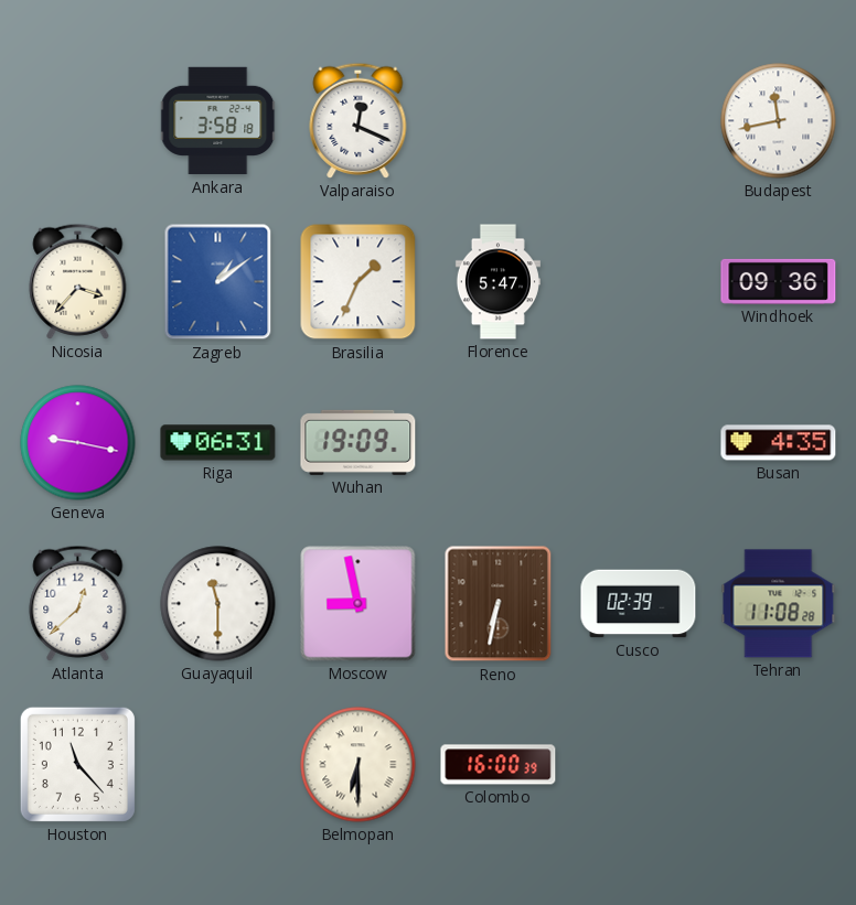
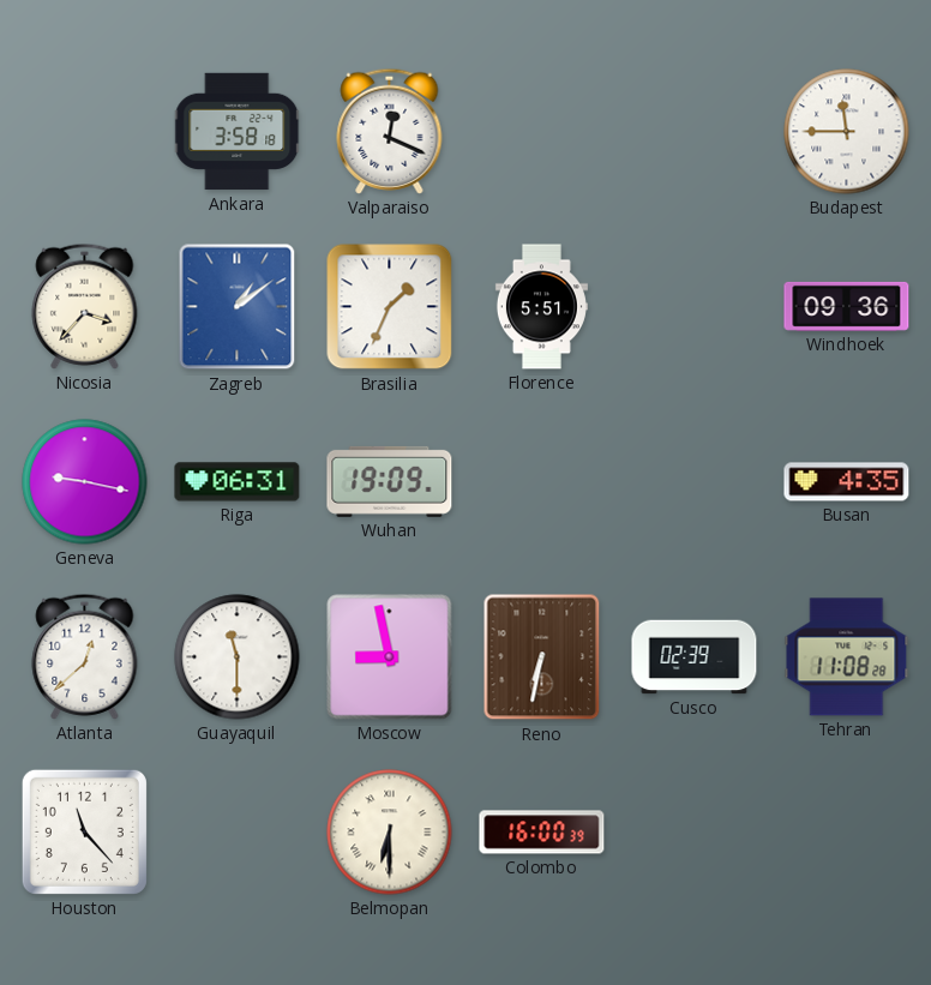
Budapest: 11:43 -> 11:45 (847, 132)
Florence: 5:47 -> 5:51 (541, 307)
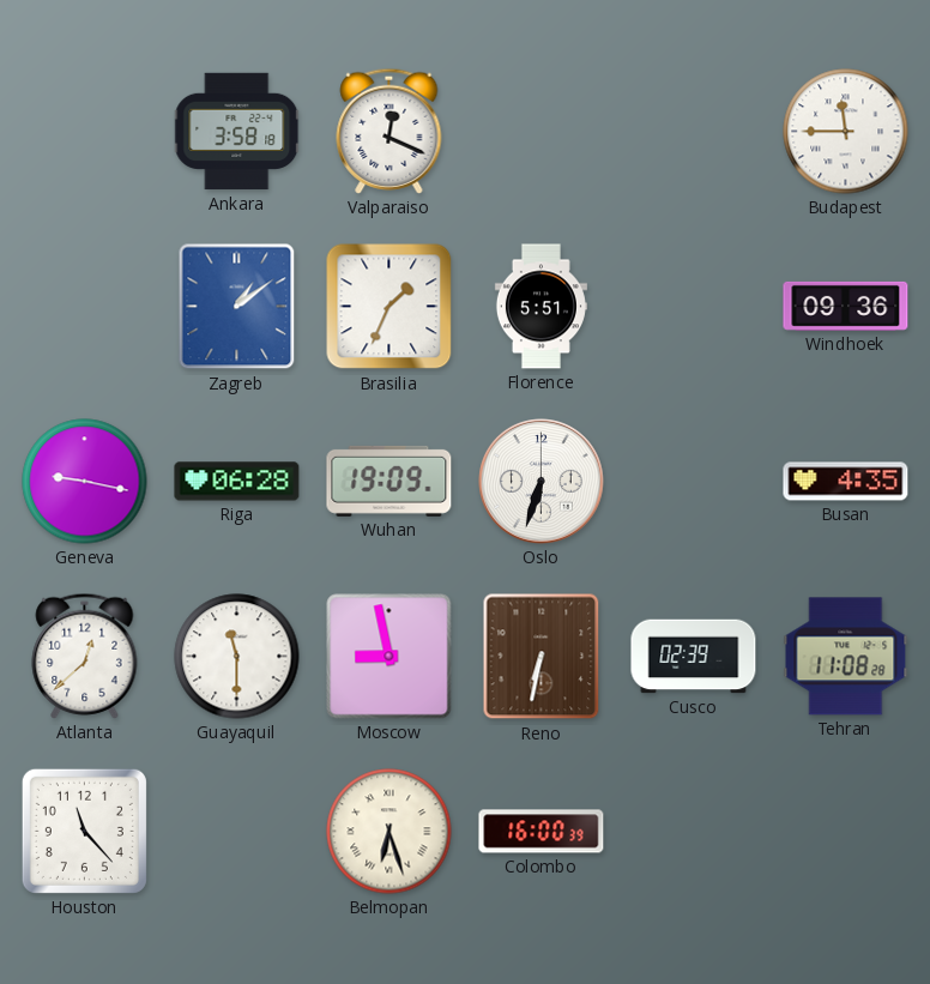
Nicosia: 3:37 -> none (85, 306)
Riga: 06:31 -> 06:28 (237, 482)
Oslo: none -> 6:33 (542, 482)
Belmopan: 6:30 -> 6:27 (389, 832)
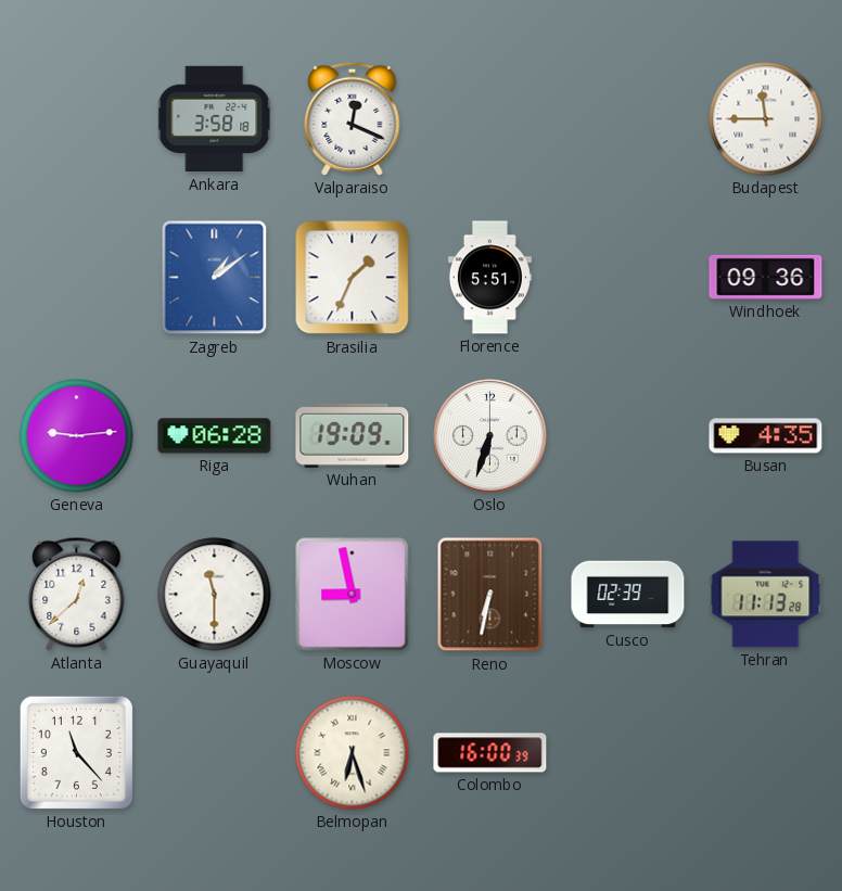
Geneva: 9:17 -> 9:14 (77, 436)
Tehran: 11:08 -> 11:13 (766, 595)
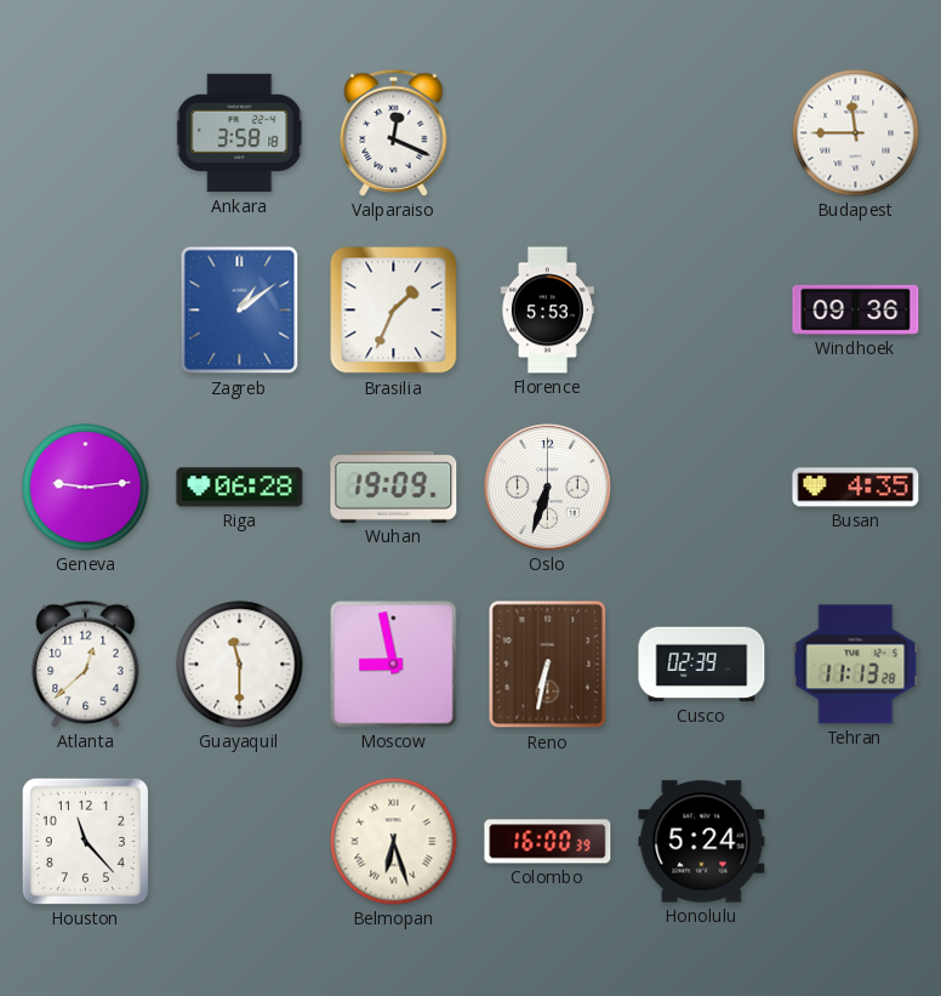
Florence: 5:51 -> 5:53 (547, 311)
Honolulu: none -> 5:24 (702, 842)
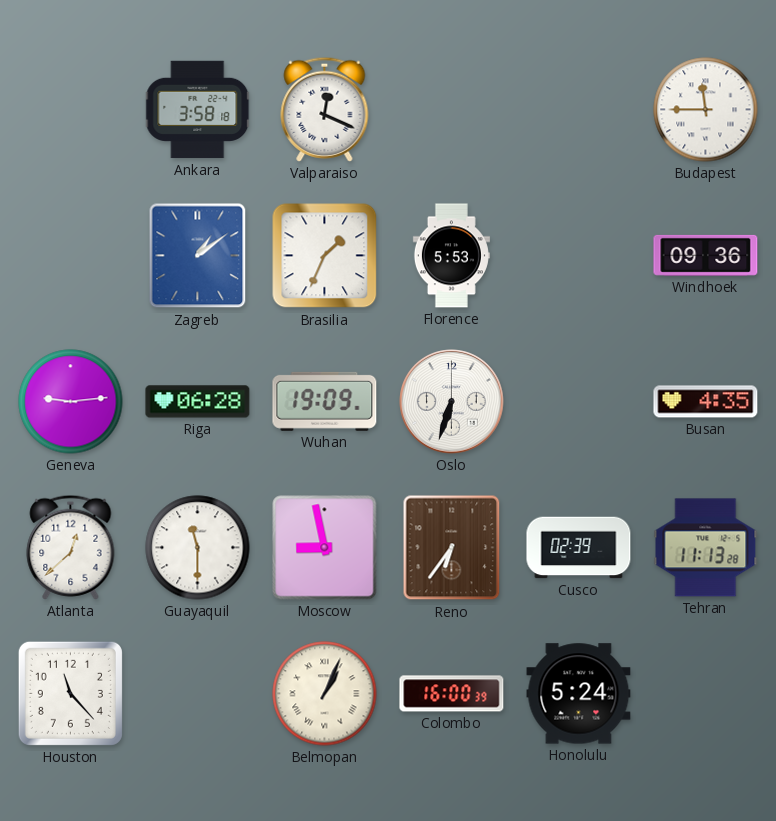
Reno: 6:32 -> 6:36 (452, 548)
Belmopan: 6:27 -> 1:04 (325, 694)
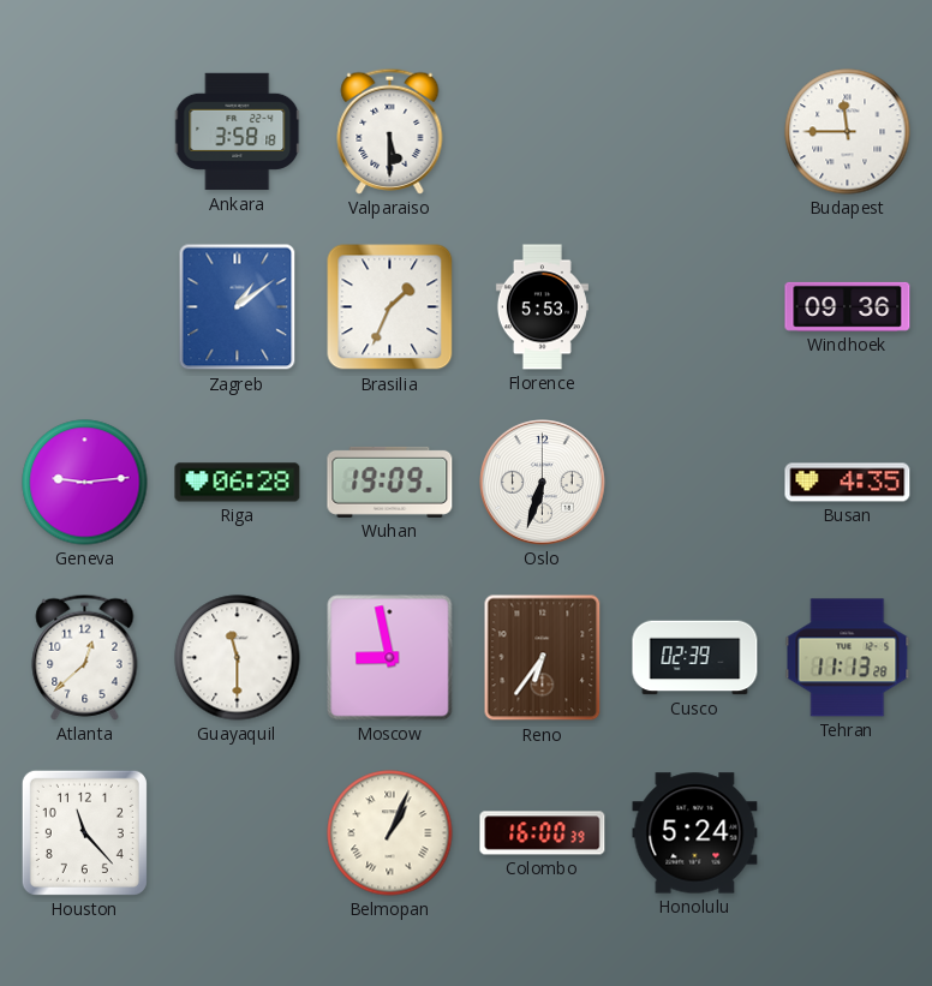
Valparaiso: 12:19 -> 5:30 (390, 131)
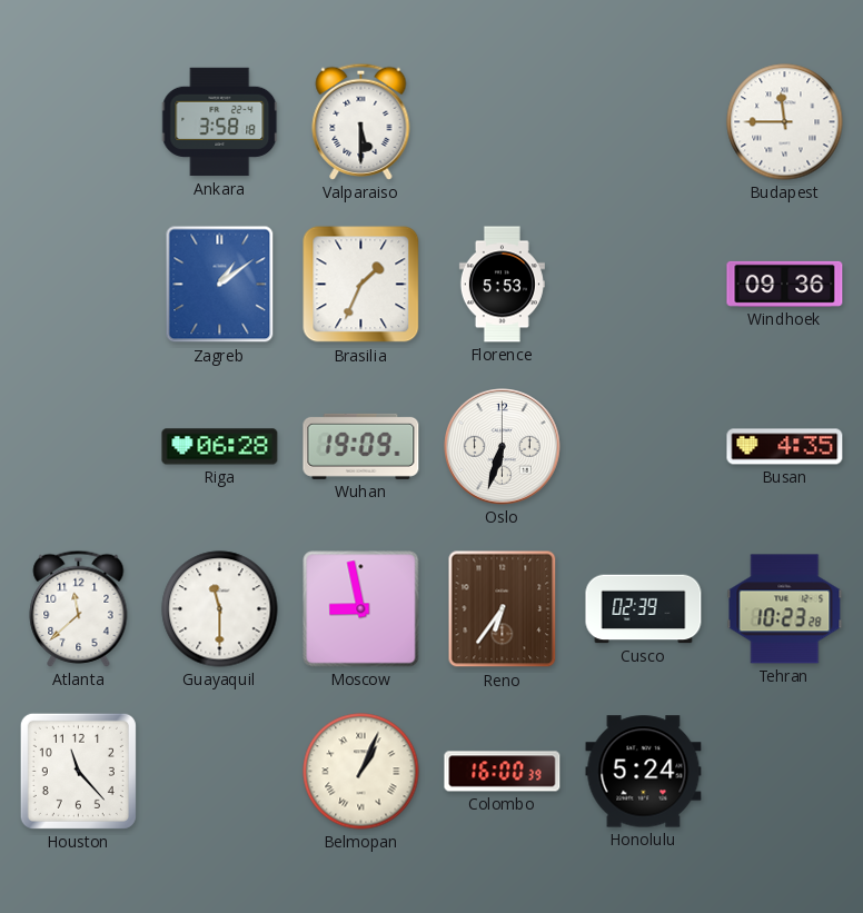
Geneva: 9:14 -> none (85, 483)
Atlanta: 12:38 -> 11:38 (79, 608)
Tehran: 11:13 -> 10:23 (785, 609)
